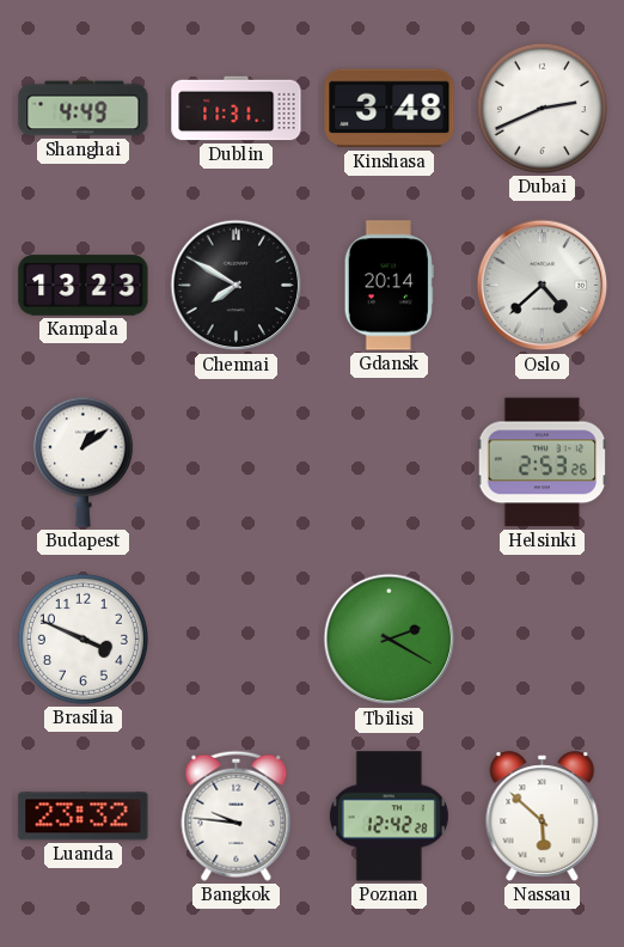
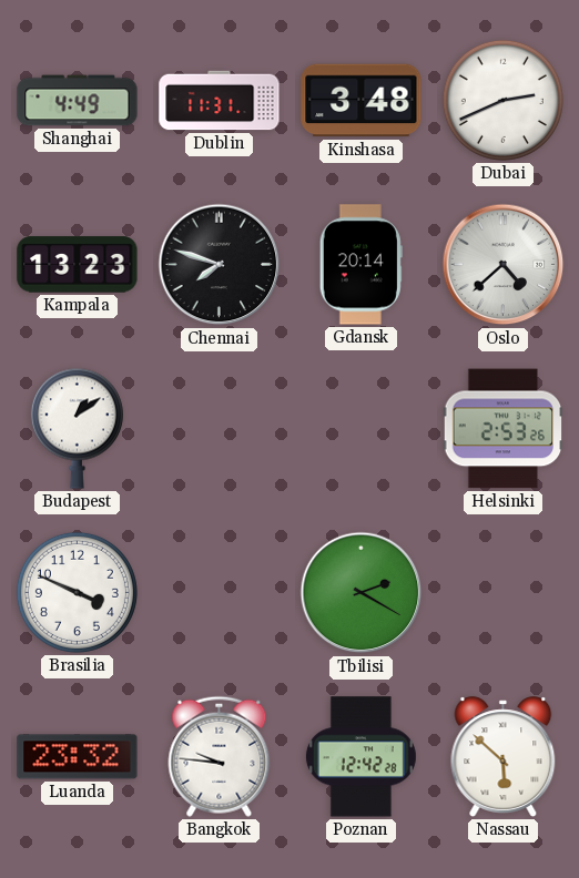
Chennai: 7:50 -> 7:48 (220, 265)
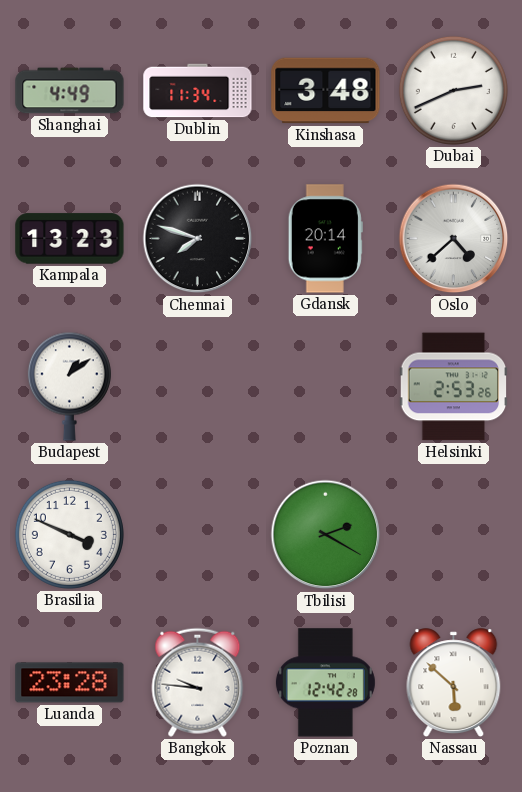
Dublin: 11:31 -> 11:34 (198, 91)
Luanda: 23:32 -> 23:28 (70, 683)
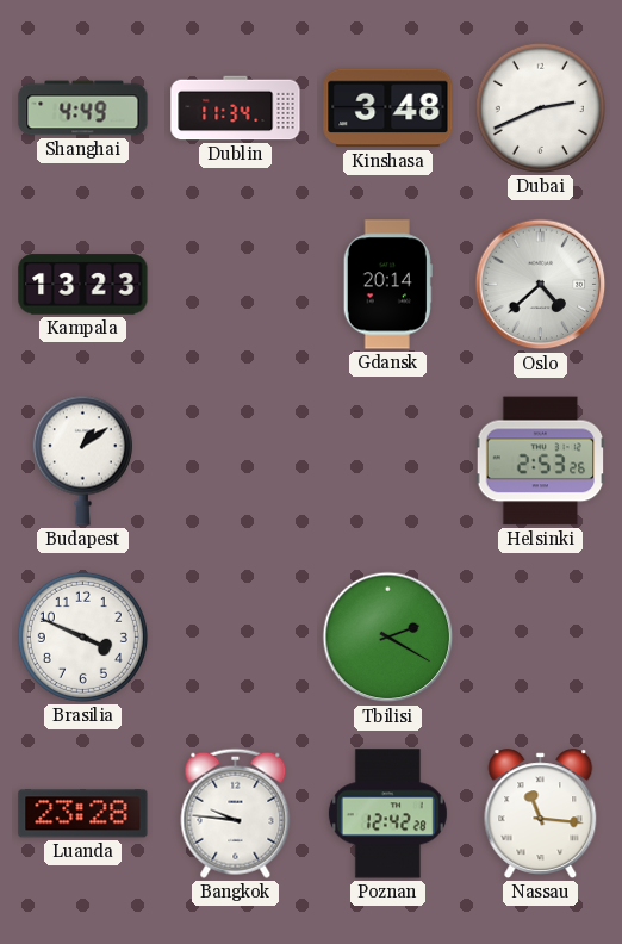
Chennai: 7:48 -> none (198, 239)
Nassau: 5:52 -> 11:16 (541, 814)
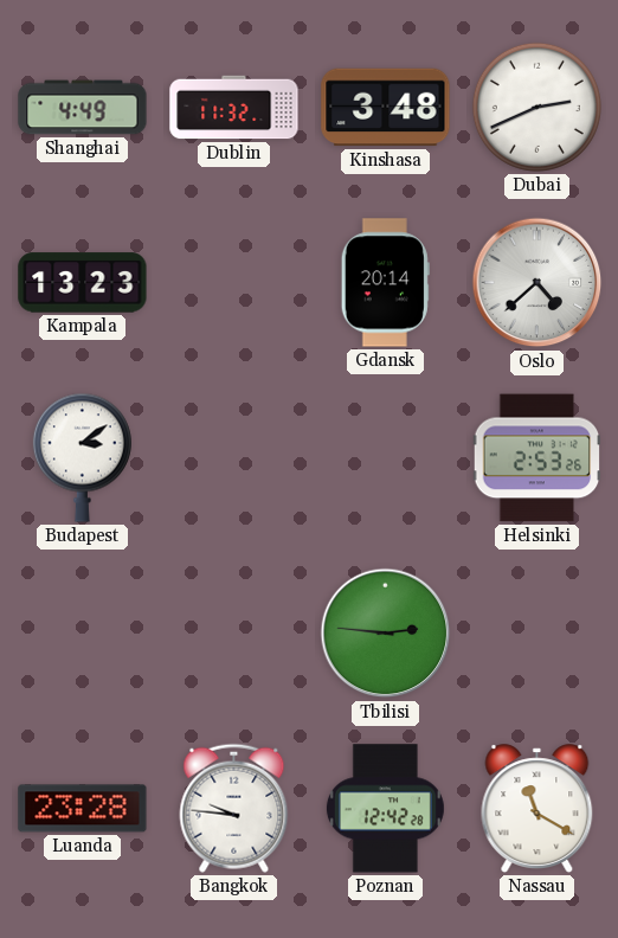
Dublin: 11:34 -> 11:32 (234, 108)
Budapest: 1:09 -> 3:09 (82, 457)
Brasilia: 3:49 -> none (82, 636)
Tbilisi: 2:20 -> 2:46 (386, 634)
Nassau: 11:16 -> 11:20 (537, 809)
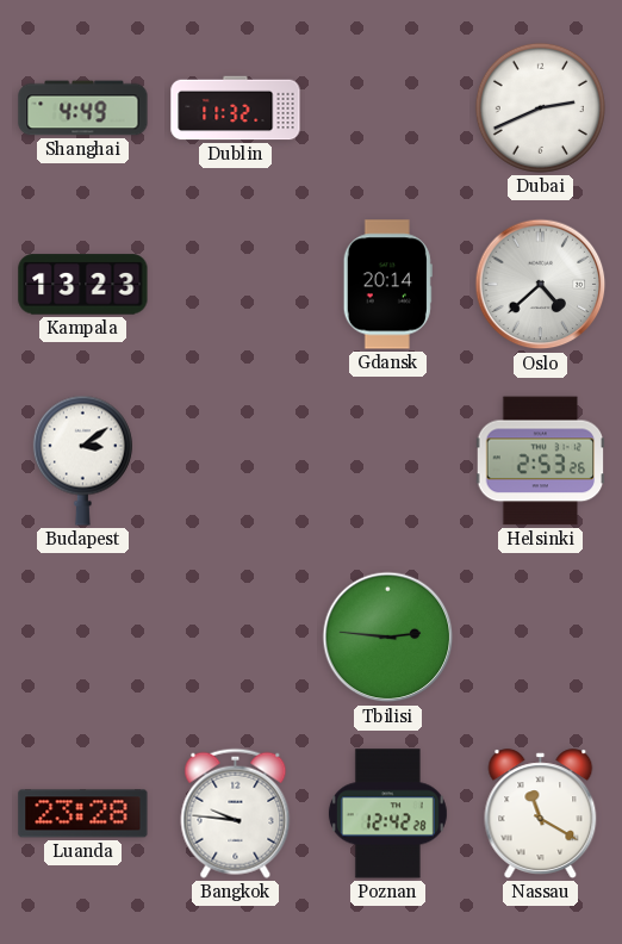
Kinshasa: 3:48 -> none (386, 108)
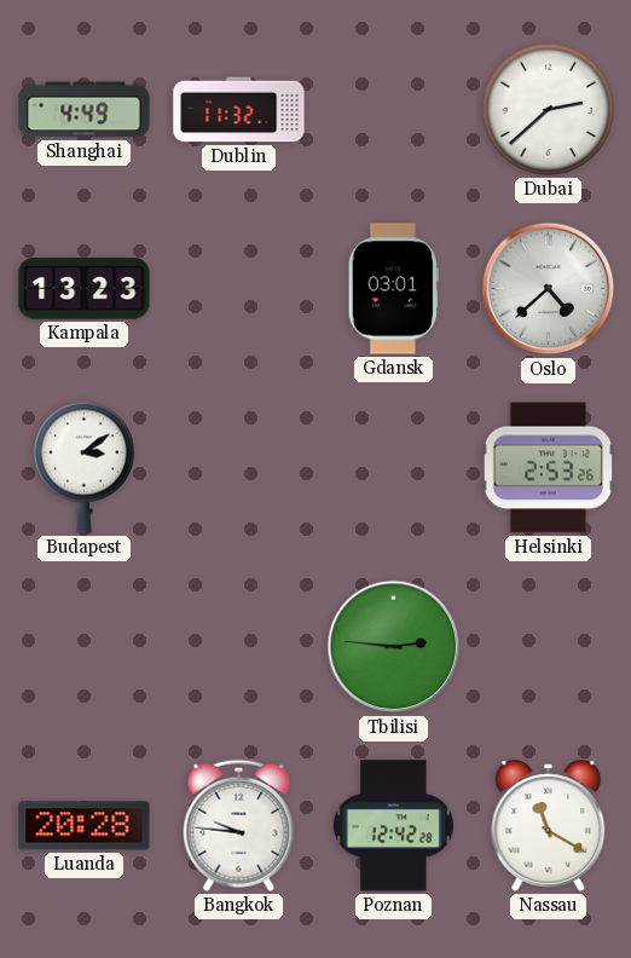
Dubai: 2:41 -> 2:38 (548, 109)
Gdansk: 20:14 -> 03:01 (393, 289)
Luanda: 23:28 -> 20:28 (85, 826)
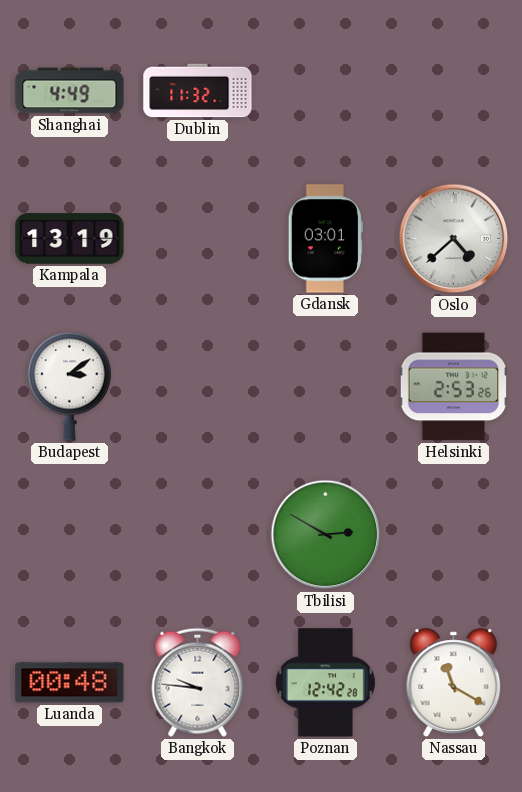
Dubai: 2:38 -> none (548, 109)
Kampala: 13:23 -> 13:19 (70, 239)
Tbilisi: 2:46 -> 2:50 (326, 535)
Luanda: 20:28 -> 00:48 (70, 683)
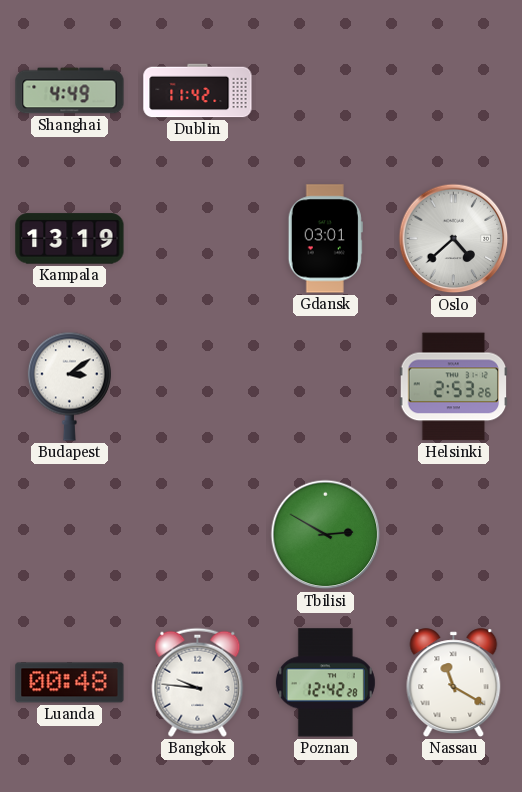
Dublin: 11:32 -> 11:42 (198, 91)
